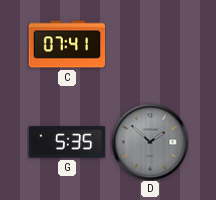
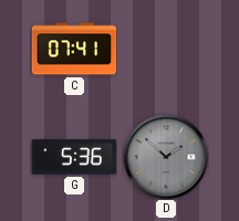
G: 5:35 -> 5:36 (74, 157)
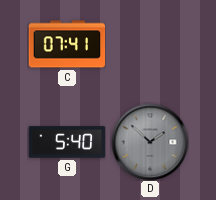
G: 5:36 -> 5:40 (67, 142)
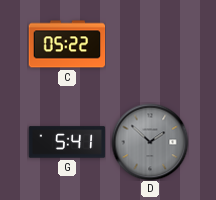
C: 07:41 -> 05:22 (67, 44)
G: 5:40 -> 5:41 (67, 142)
